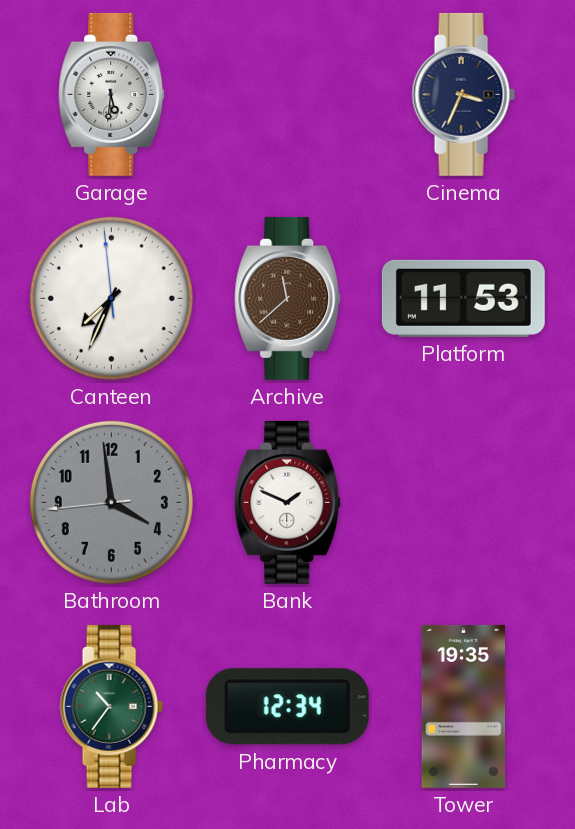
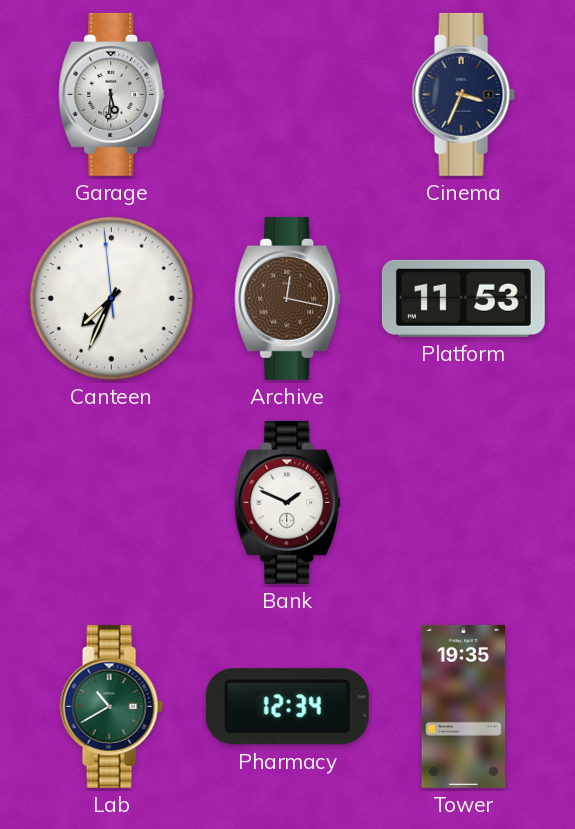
Archive: 11:38 -> 12:17 (288, 298)
Bathroom: 3:58 -> none (111, 502)
Lab: 10:36 -> 10:40 (111, 706)
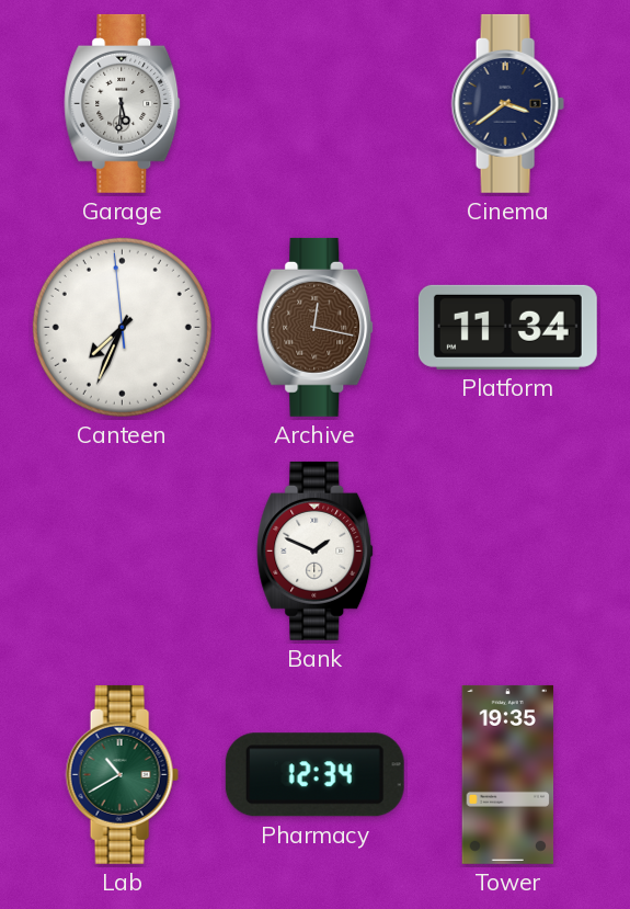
Cinema: 3:34 -> 3:39 (507, 103)
Platform: 11:53 -> 11:34 (507, 327)
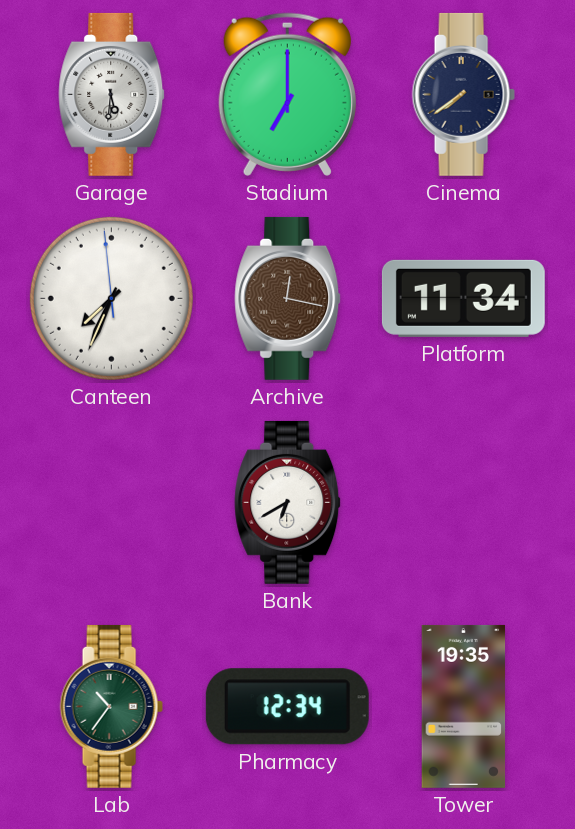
Stadium: none -> 7:00 (287, 94)
Cinema: 3:39 -> 7:39 (463, 94)
Bank: 1:49 -> 6:40 (288, 502)
Lab: 10:40 -> 10:36 (111, 706)
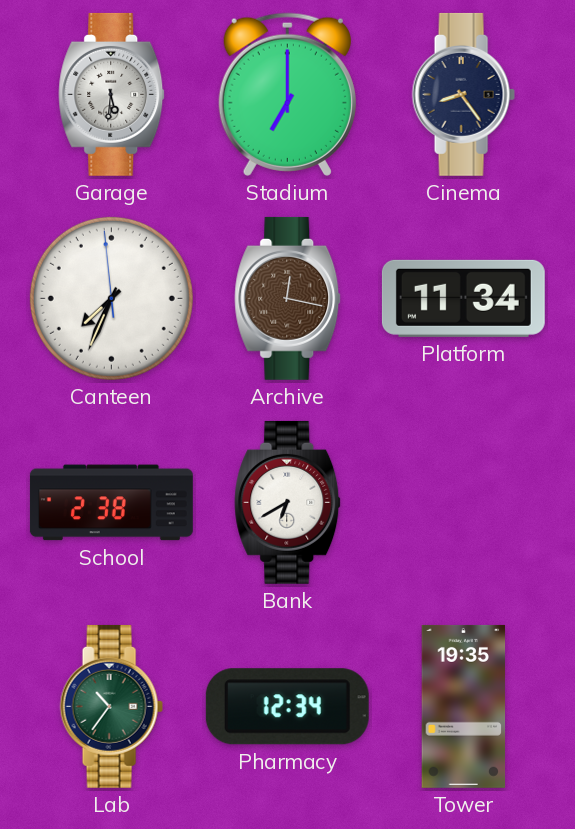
Cinema: 7:39 -> 8:24 (463, 94)
School: none -> 2:38 (111, 503)
